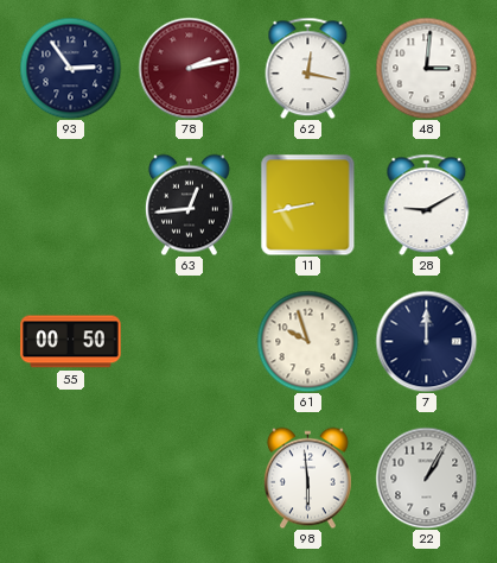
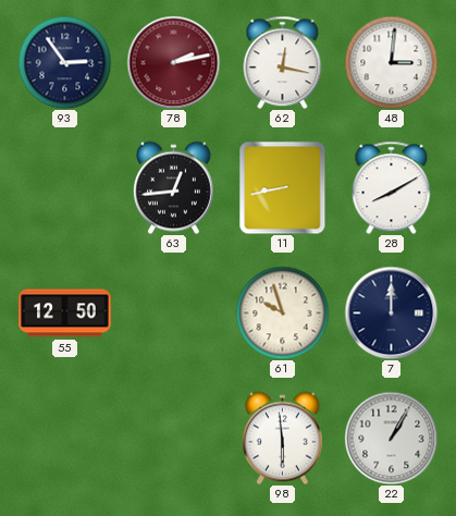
28: 9:10 -> 8:10 (392, 187)
55: 00:50 -> 12:50 (65, 314)
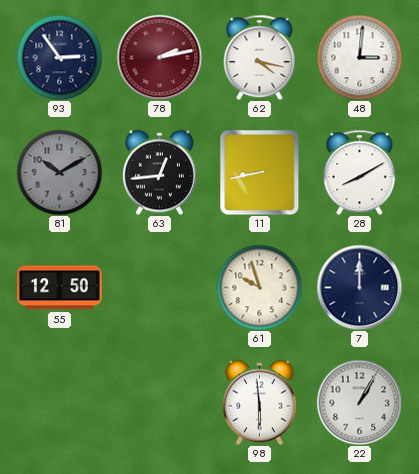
62: 12:17 -> 4:17 (260, 57)
81: none -> 10:10 (59, 172)
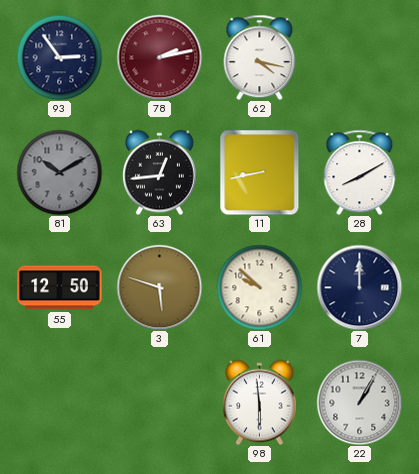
48: 3:01 -> none (359, 57)
3: none -> 5:48 (159, 287)
61: 9:57 -> 9:52 (259, 287)
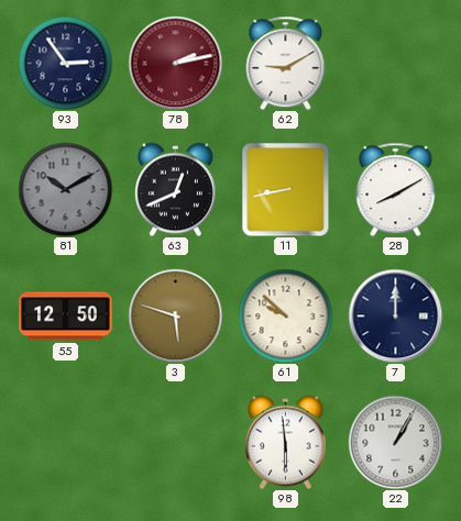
62: 4:17 -> 9:10 (286, 63)
63: 12:44 -> 12:41 (175, 189)
